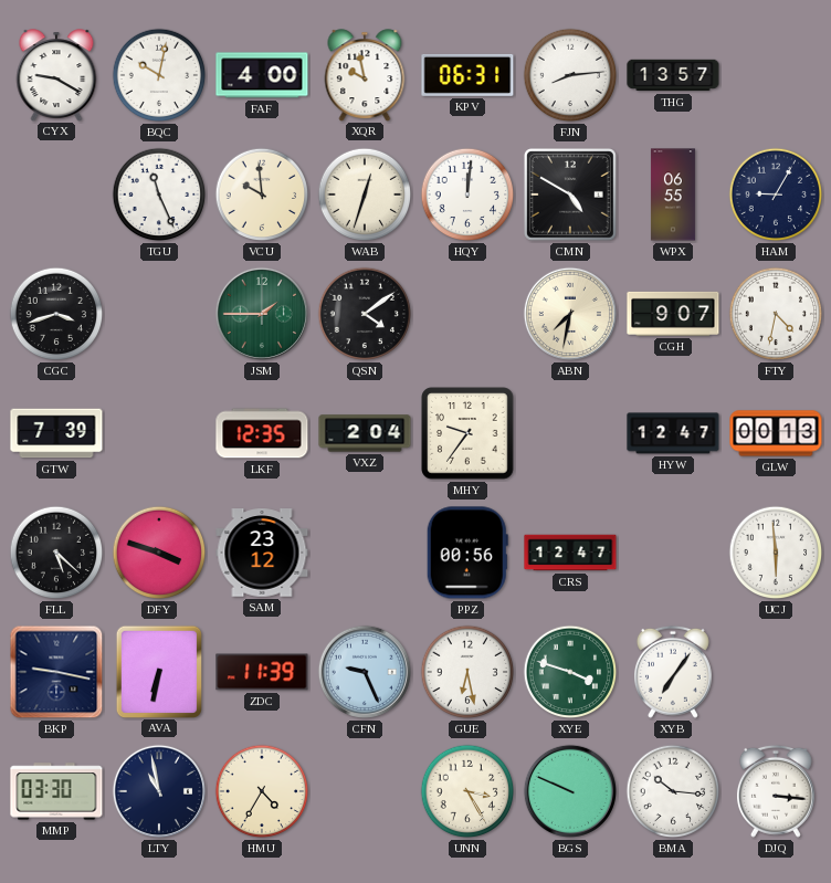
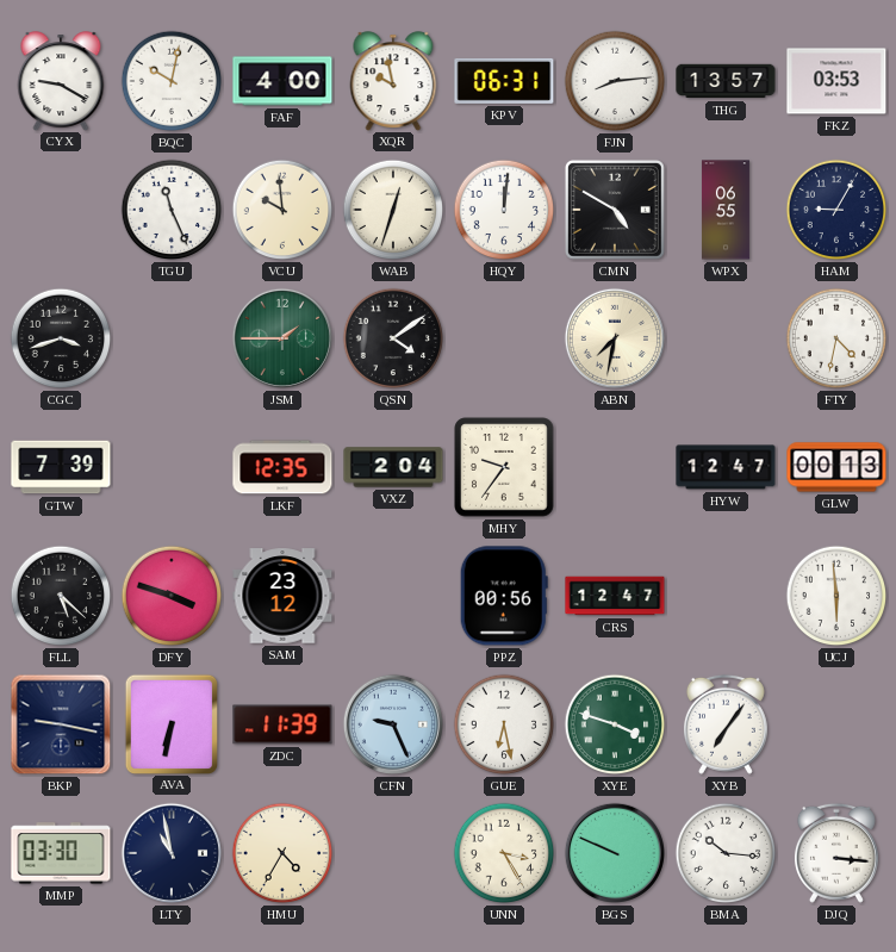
FKZ: none -> 03:53 (836, 81)
CGH: 9:07 -> none (673, 314)
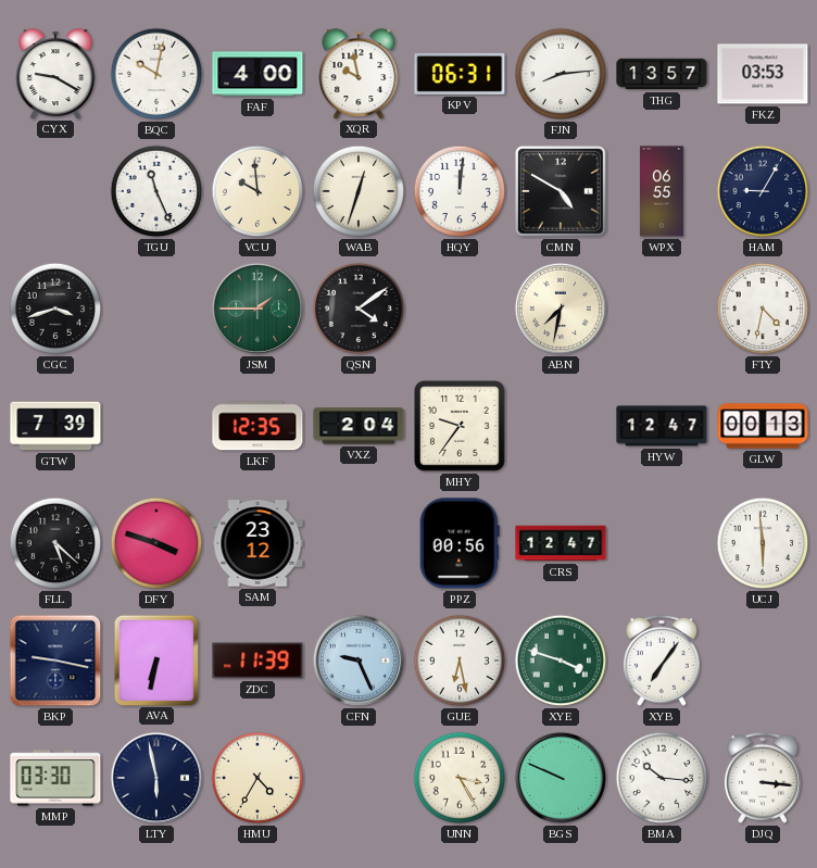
LTY: 10:58 -> 5:58 (156, 778)
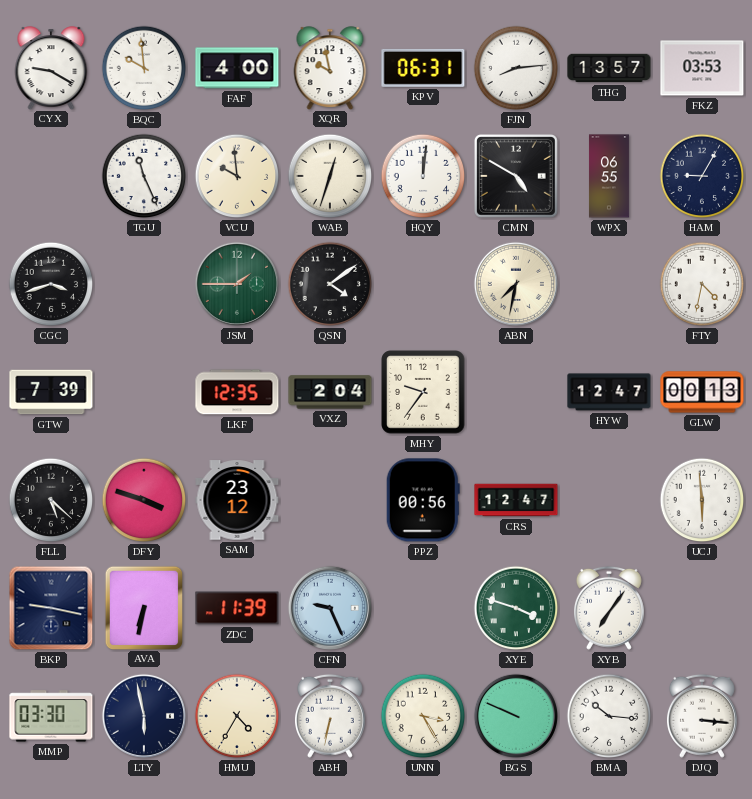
BQC: 10:02 -> 9:59 (144, 68)
GUE: 6:28 -> none (460, 661)
ABH: none -> 6:32 (330, 716)
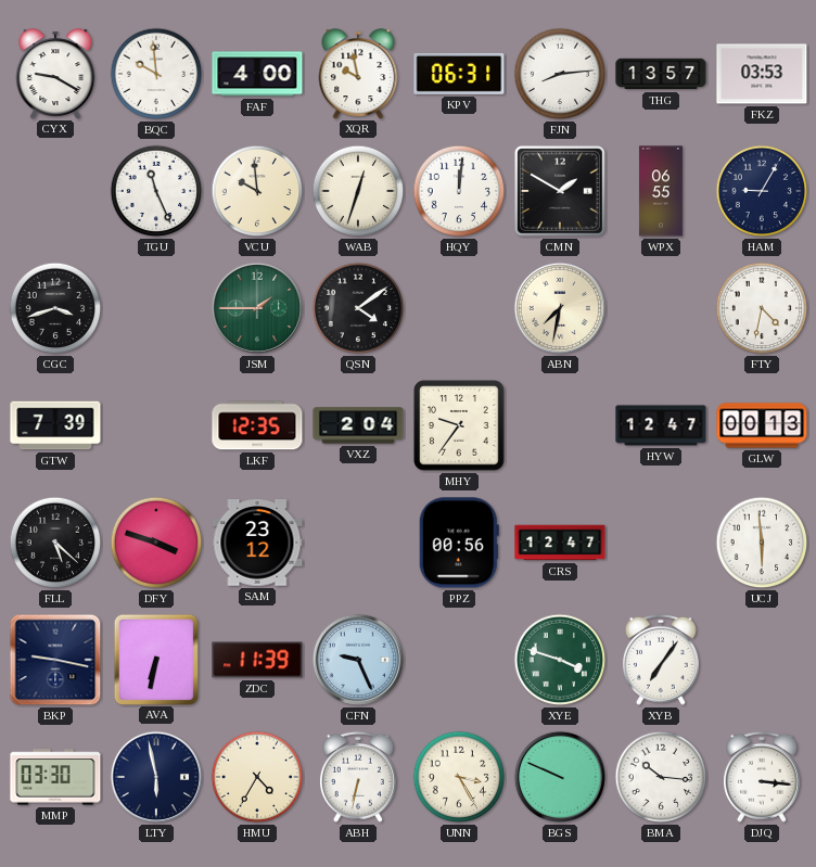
CMN: 4:50 -> 1:50 (560, 191)
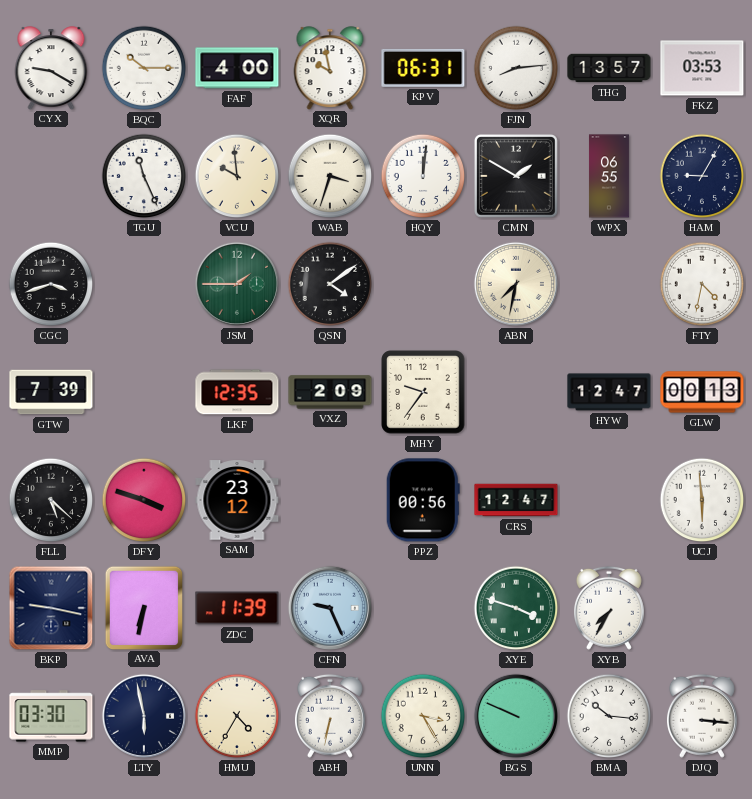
BQC: 9:59 -> 10:15 (144, 68)
WAB: 12:33 -> 3:33 (330, 176)
VXZ: 2:04 -> 2:09 (330, 392)
XYB: 7:06 -> 7:35 (609, 608)
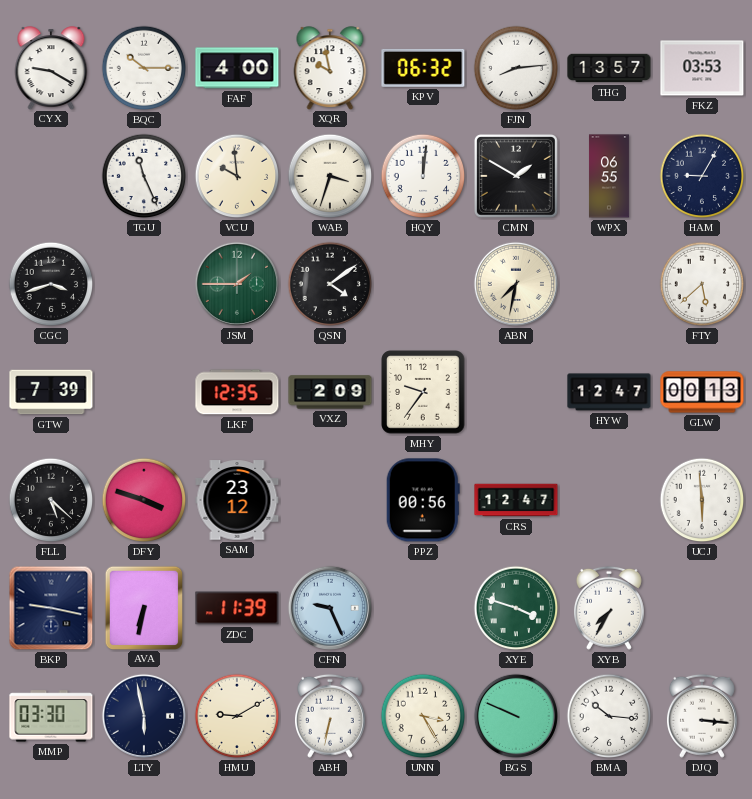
KPV: 06:31 -> 06:32 (423, 68)
FTY: 4:32 -> 5:38 (702, 284)
HMU: 4:35 -> 9:10 (237, 716)
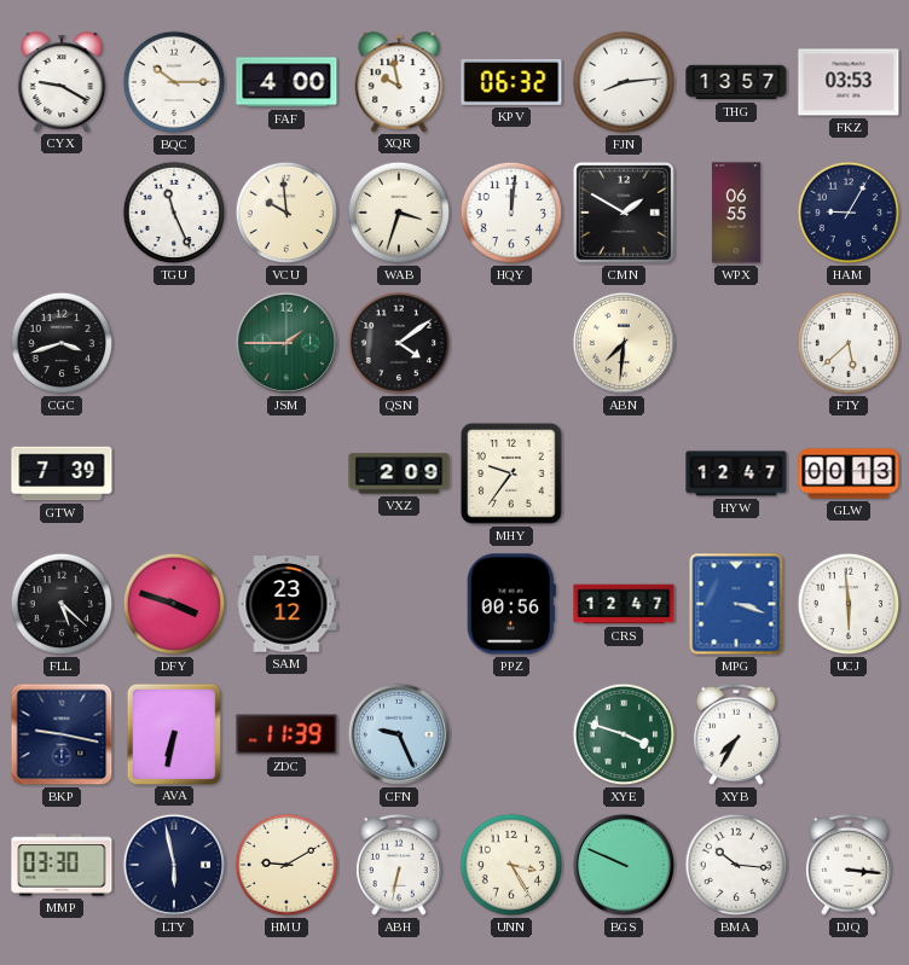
ABN: 7:32 -> 7:31 (624, 343)
LKF: 12:35 -> none (237, 392)
MPG: none -> 3:18 (736, 604)
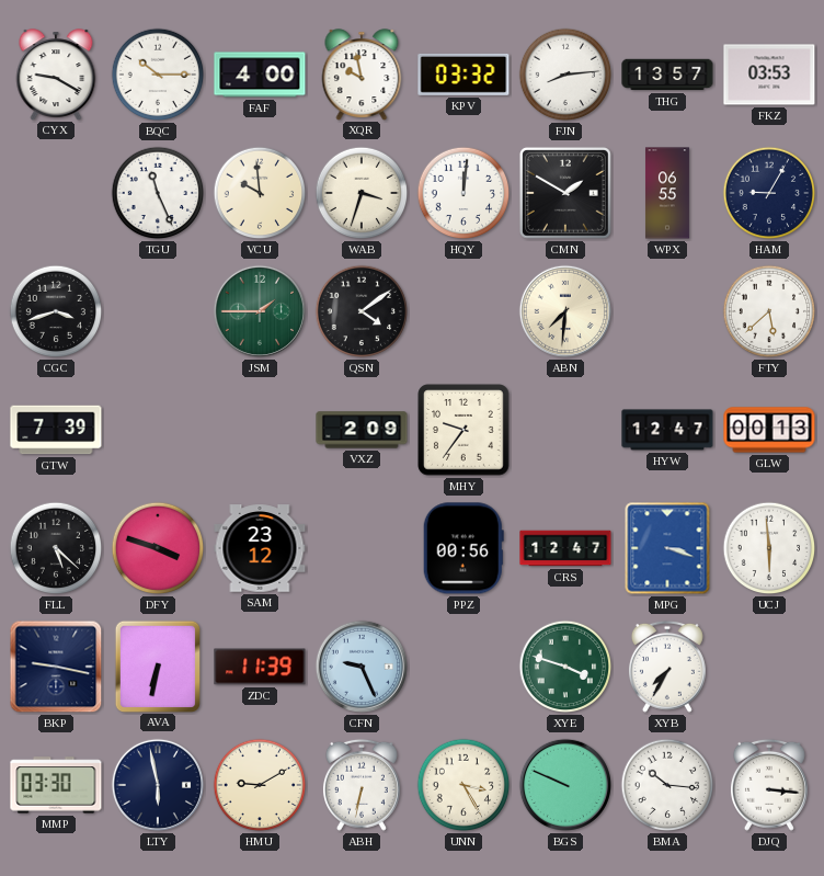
KPV: 06:32 -> 03:32 (463, 75)
